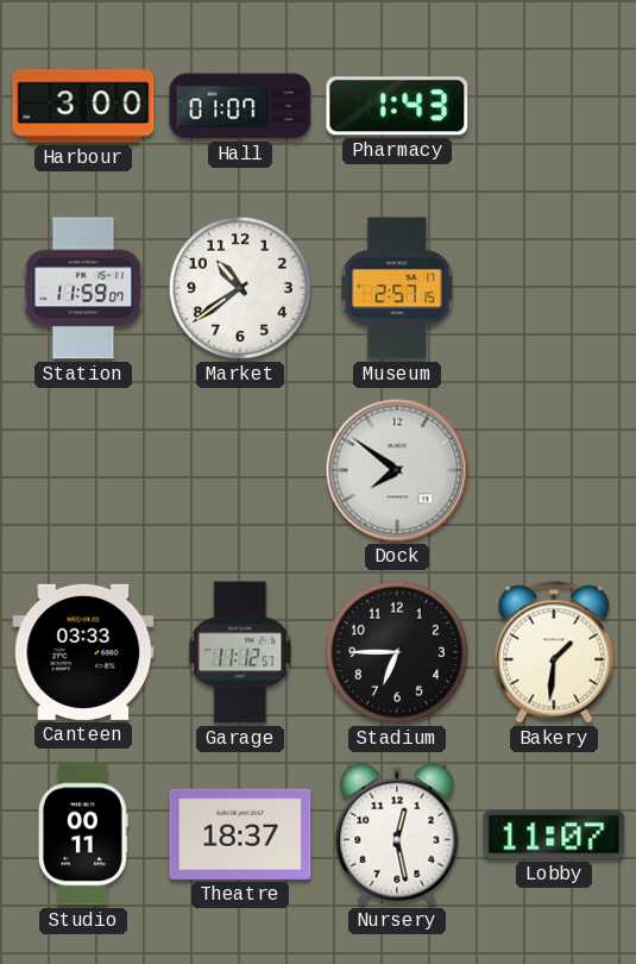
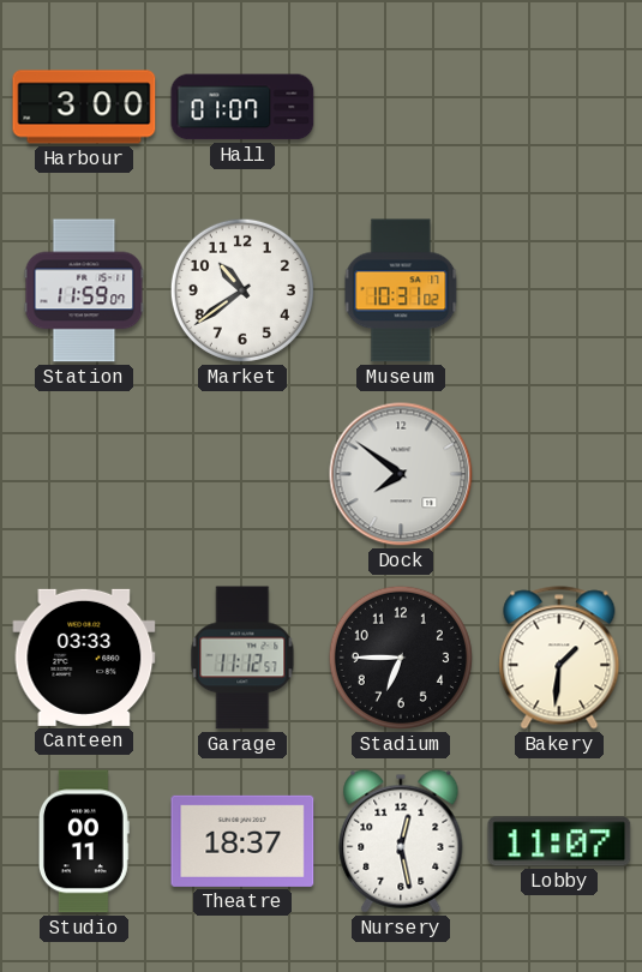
Pharmacy: 1:43 -> none (397, 106)
Museum: 2:57 -> 10:31 (401, 290)
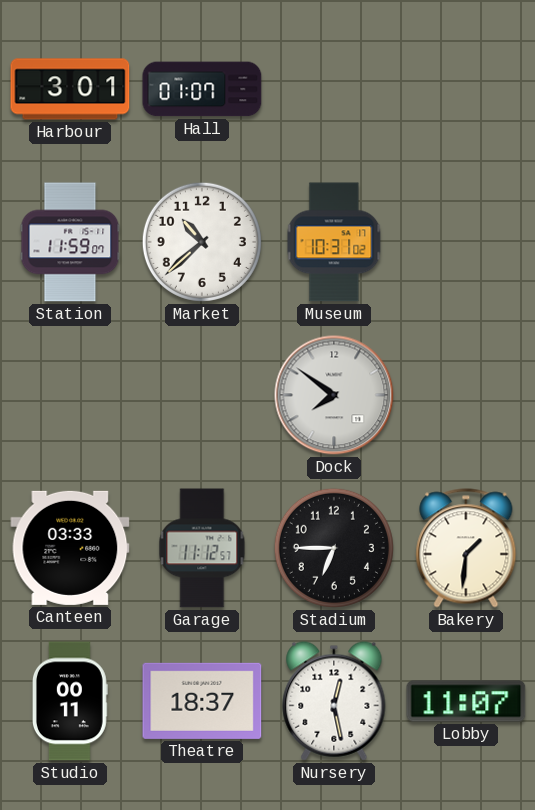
Harbour: 3:00 -> 3:01 (70, 89)
Market: 10:39 -> 10:38 (202, 242)
